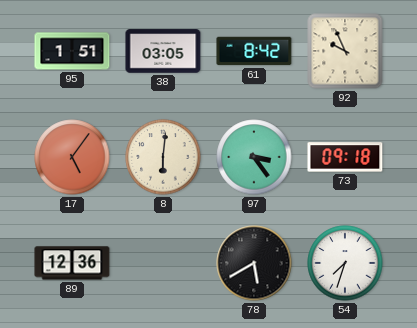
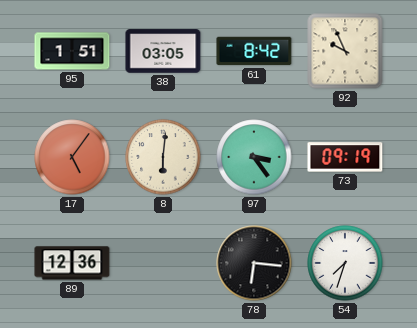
73: 09:18 -> 09:19 (345, 157)
78: 5:40 -> 6:16 (254, 263)
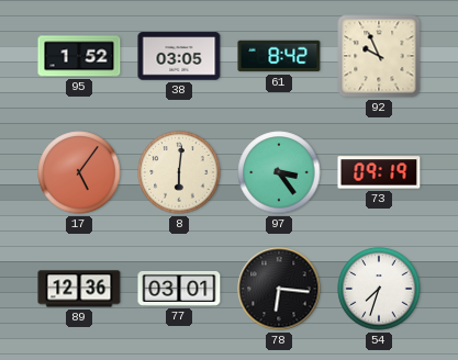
95: 1:51 -> 1:52 (79, 56)
77: none -> 03:01 (179, 289)
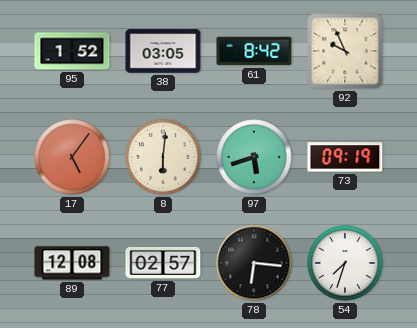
97: 3:24 -> 5:42 (254, 157)
89: 12:36 -> 12:08 (72, 263)
77: 03:01 -> 02:57 (163, 263)
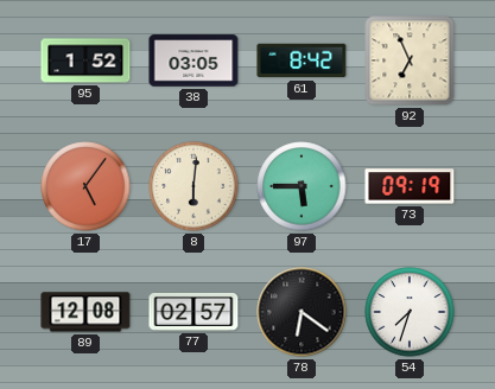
92: 9:56 -> 6:56 (410, 60)
97: 5:42 -> 5:45 (302, 186)
78: 6:16 -> 6:21 (302, 312)
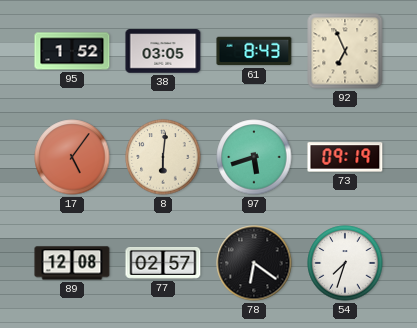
61: 8:42 -> 8:43 (254, 51)
97: 5:45 -> 5:42 (254, 157)
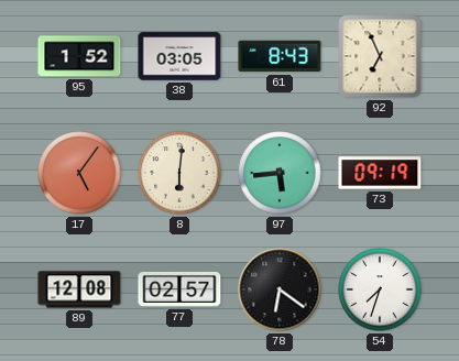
97: 5:42 -> 5:44 (280, 173)
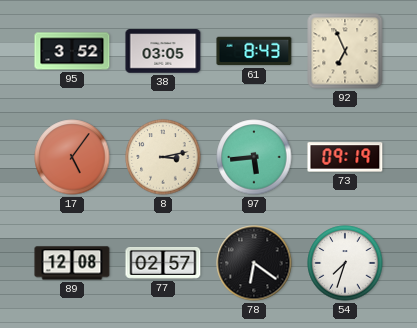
95: 1:52 -> 3:52 (72, 51)
8: 6:01 -> 3:13 (163, 157)
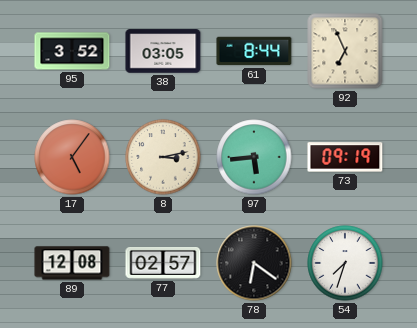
61: 8:43 -> 8:44 (254, 51)
